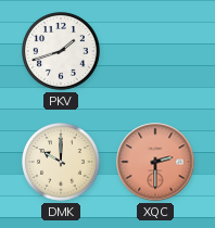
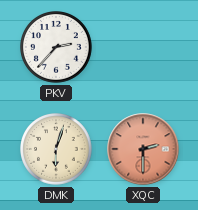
PKV: 1:42 -> 2:37 (57, 48)
DMK: 10:00 -> 6:03 (57, 150)
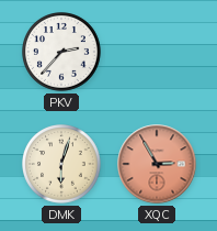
XQC: 2:30 -> 2:55 (157, 164)
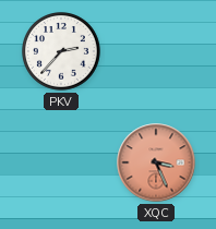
DMK: 6:03 -> none (62, 165)
XQC: 2:55 -> 3:26 (156, 162)
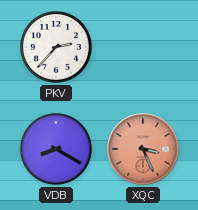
VDB: none -> 8:20 (57, 150)
